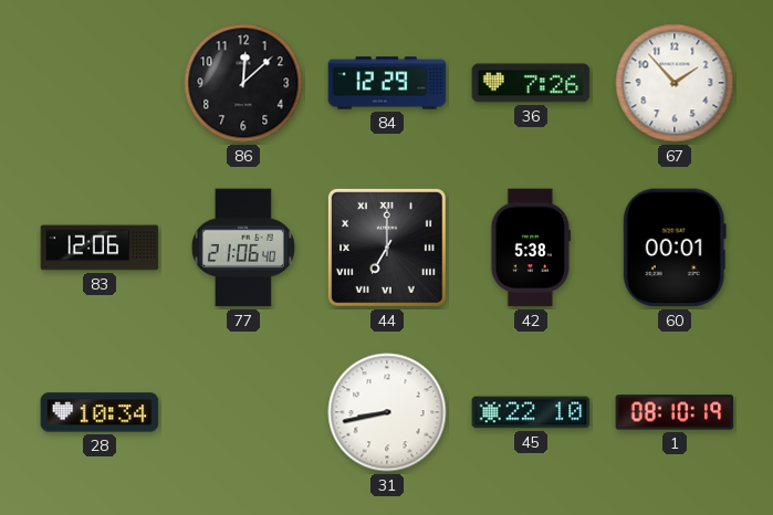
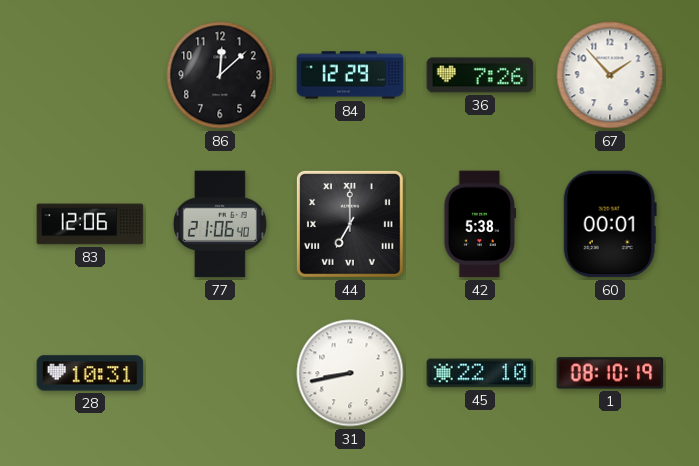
28: 10:34 -> 10:31 (90, 373)
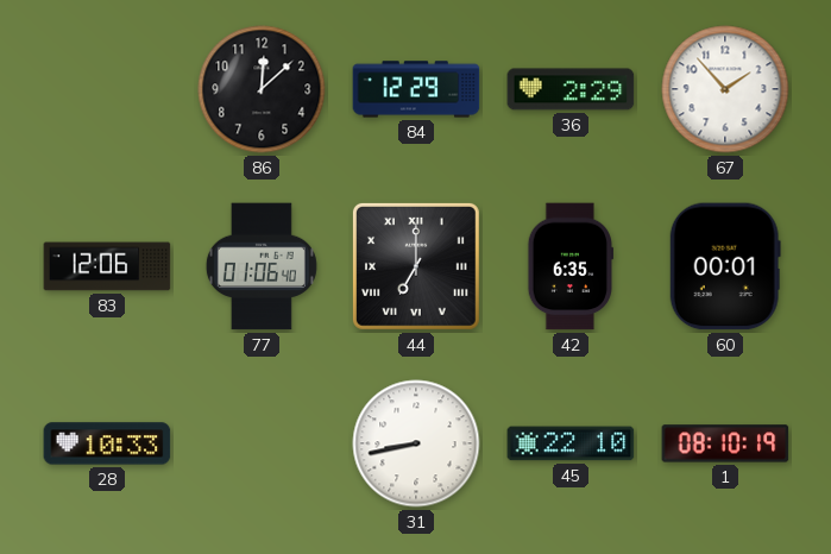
36: 7:26 -> 2:29 (571, 89)
77: 21:06 -> 01:06 (262, 266)
42: 5:38 -> 6:35 (569, 266)
28: 10:31 -> 10:33 (107, 443)
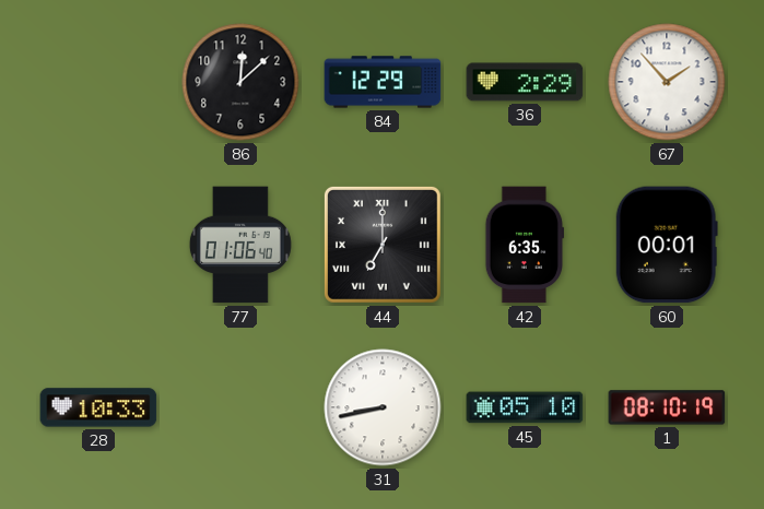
83: 12:06 -> none (107, 266)
45: 22:10 -> 05:10 (525, 407)
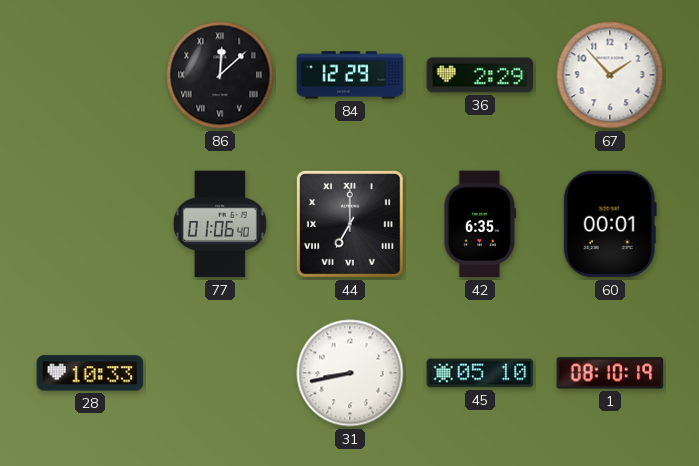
86 numerals: Arabic -> Roman (220, 75)
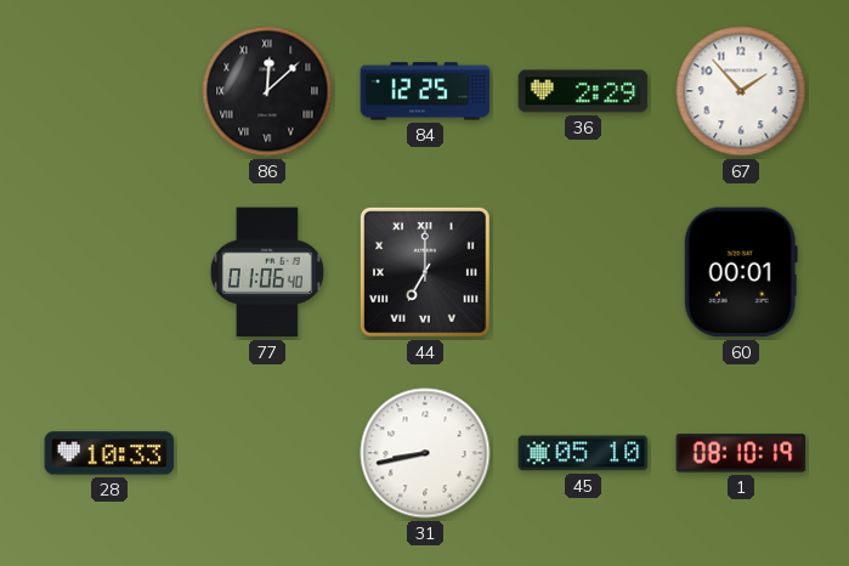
84: 12:29 -> 12:25 (425, 91)
42: 6:35 -> none (479, 224)
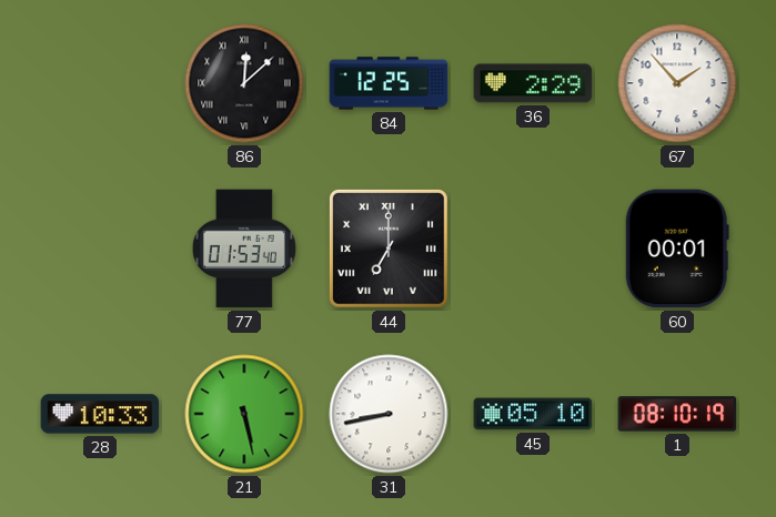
77: 01:06 -> 01:53 (244, 249)
21: none -> 5:28 (244, 414)
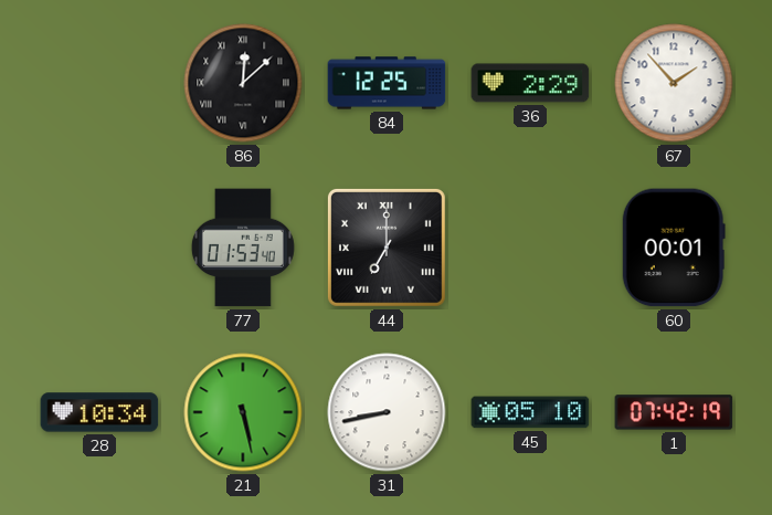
28: 10:33 -> 10:34 (99, 412)
1: 08:10 -> 07:42 (674, 412)
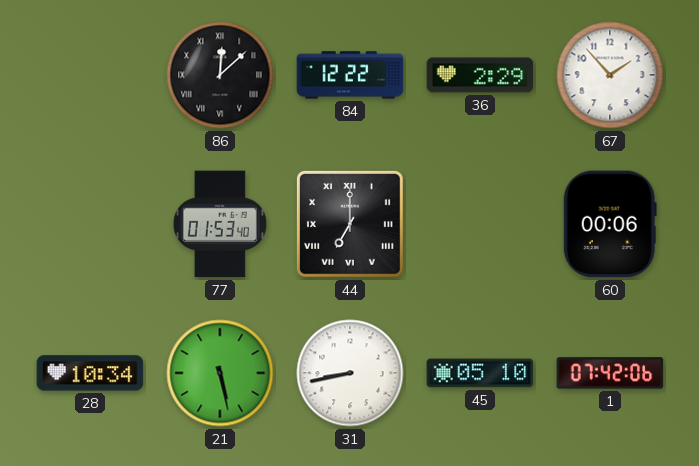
84: 12:25 -> 12:22 (350, 75)
60: 00:01 -> 00:06 (610, 224)
1: 07:42:19 -> 07:42:06 (610, 373)
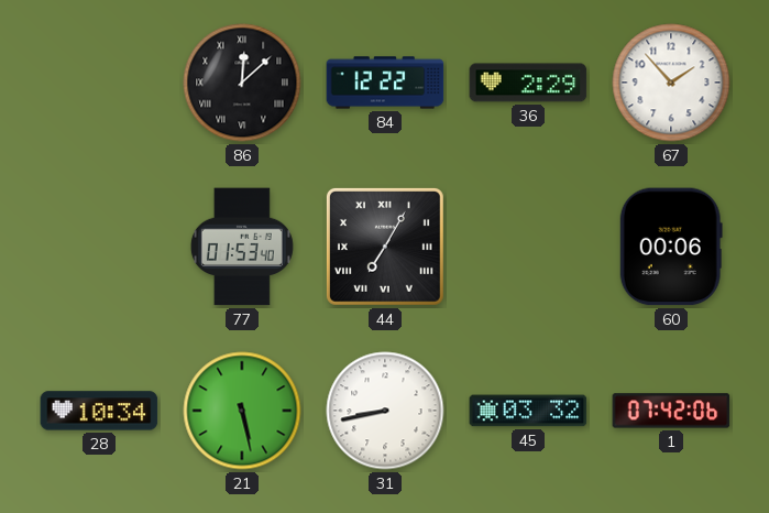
44: 7:00 -> 7:05 (385, 247)
45: 05:10 -> 03:32 (528, 411)
